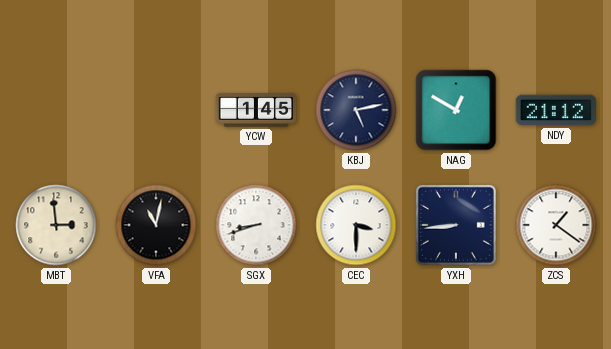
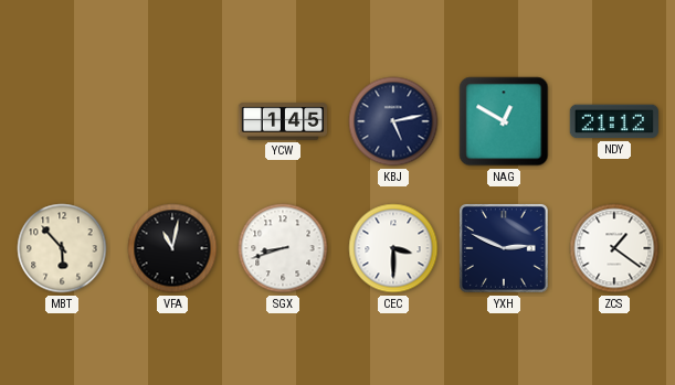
MBT: 2:59 -> 5:53 (62, 248)
YXH: 8:44 -> 2:49 (504, 248)
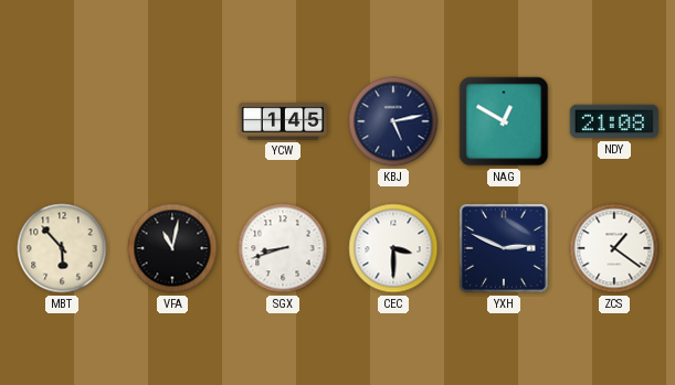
NDY: 21:12 -> 21:08 (614, 121)
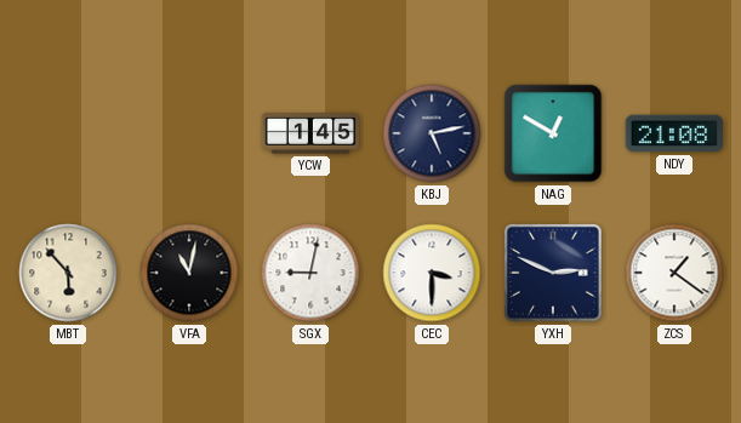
SGX: 8:42 -> 9:02 (310, 273)
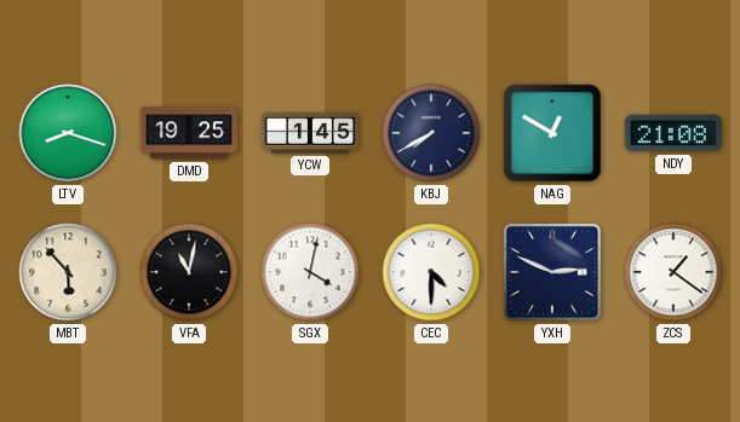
LTV: none -> 8:18 (68, 133)
DMD: none -> 19:25 (188, 133)
KBJ: 5:13 -> 7:40 (431, 133)
SGX: 9:02 -> 4:02 (310, 272)
CEC: 3:30 -> 4:30 (431, 272)
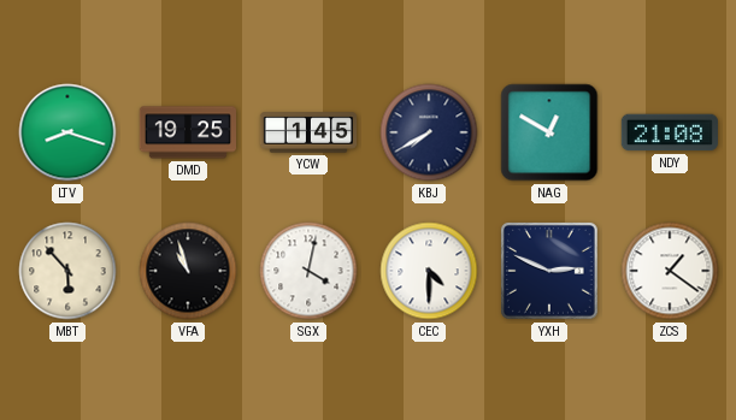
VFA: 11:02 -> 10:57 (188, 271)
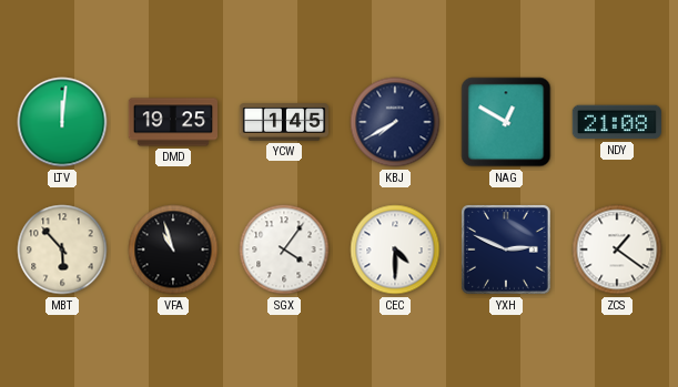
LTV: 8:18 -> 12:01 (62, 122)
SGX: 4:02 -> 4:06 (284, 249)
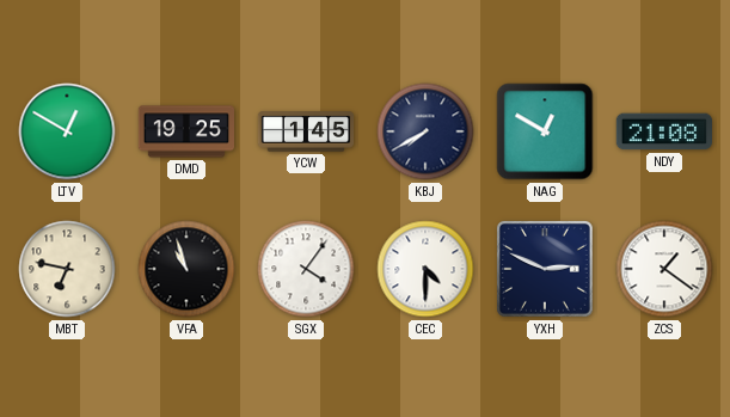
LTV: 12:01 -> 12:50 (67, 131)
MBT: 5:53 -> 6:47 (67, 269)
